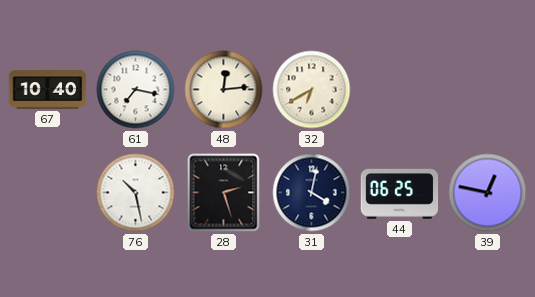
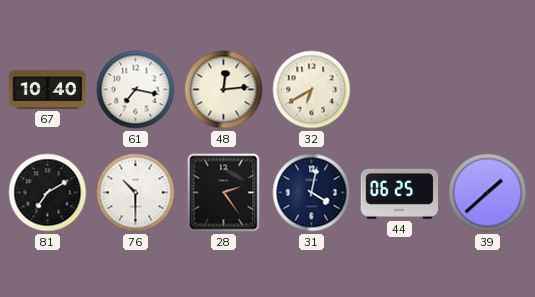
81: none -> 7:10 (48, 193)
76: 10:28 -> 10:30 (136, 193)
28: 2:27 -> 2:24 (224, 193)
39: 12:47 -> 1:38 (488, 193)
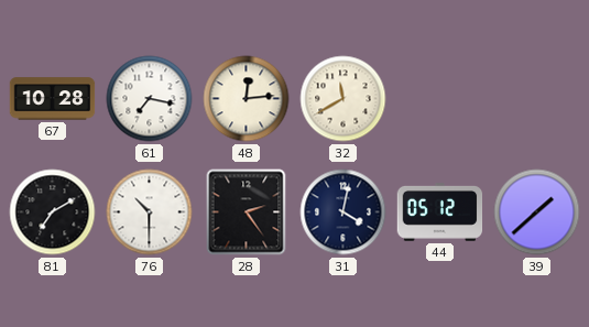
67: 10:40 -> 10:28 (53, 99)
32: 6:40 -> 11:40 (343, 99)
44: 06:25 -> 05:12 (440, 212)
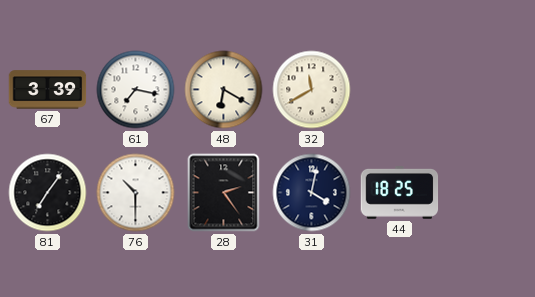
67: 10:28 -> 3:39 (48, 90)
48: 12:14 -> 6:20 (224, 90)
81: 7:10 -> 7:06 (48, 193)
44: 05:12 -> 18:25 (400, 193)
39: 1:38 -> none (537, 212)
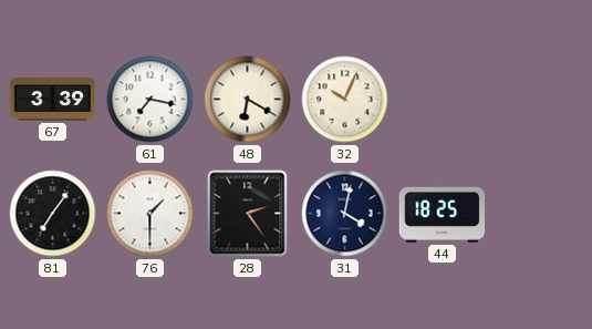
32: 11:40 -> 10:04 (345, 100)
76: 10:30 -> 1:30 (150, 214)
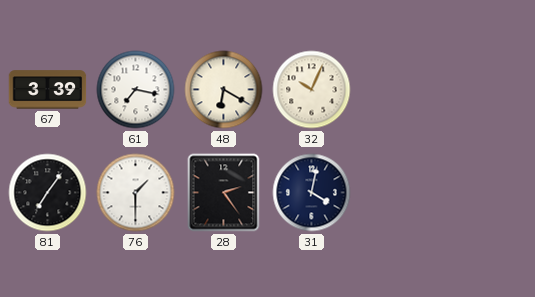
44: 18:25 -> none (443, 214)
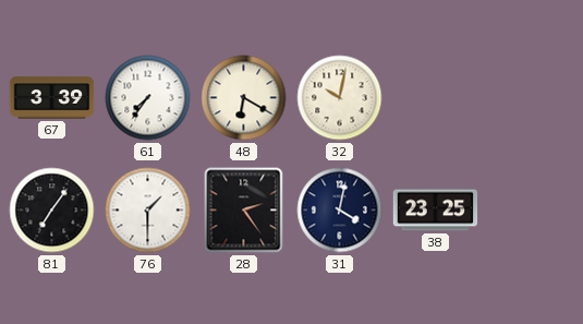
61: 7:17 -> 7:36 (148, 98)
32: 10:04 -> 10:02 (340, 98)
38: none -> 23:25 (436, 211)
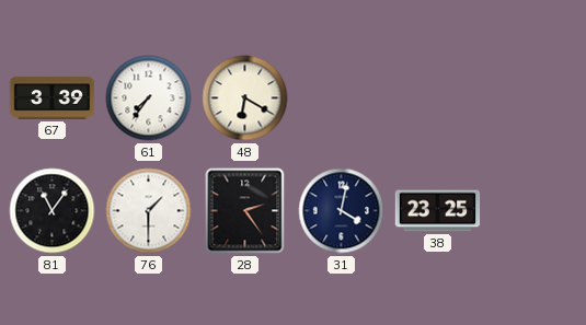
32: 10:02 -> none (340, 98)
81: 7:06 -> 11:06 (53, 211)
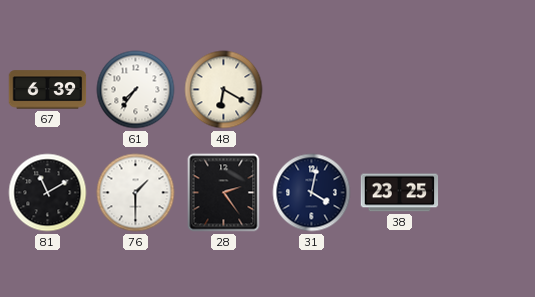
67: 3:39 -> 6:39 (48, 90)
81: 11:06 -> 11:10 (48, 193)
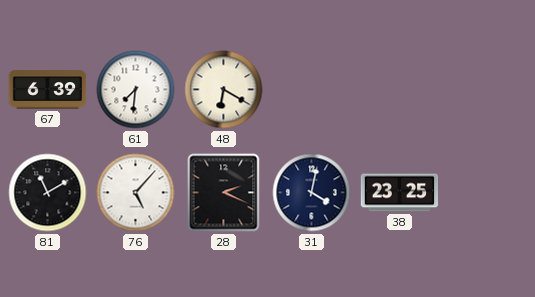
61: 7:36 -> 7:31 (136, 90)
76: 1:30 -> 5:07 (136, 193)
28: 2:24 -> 2:19 (224, 193)
